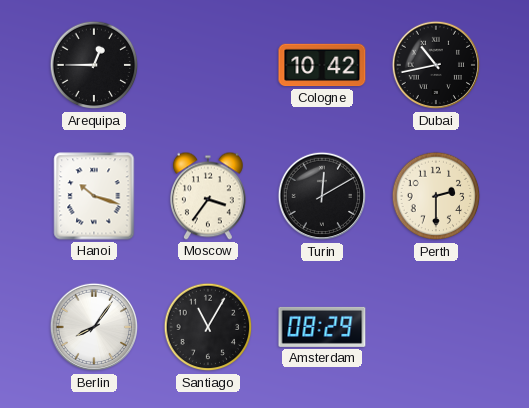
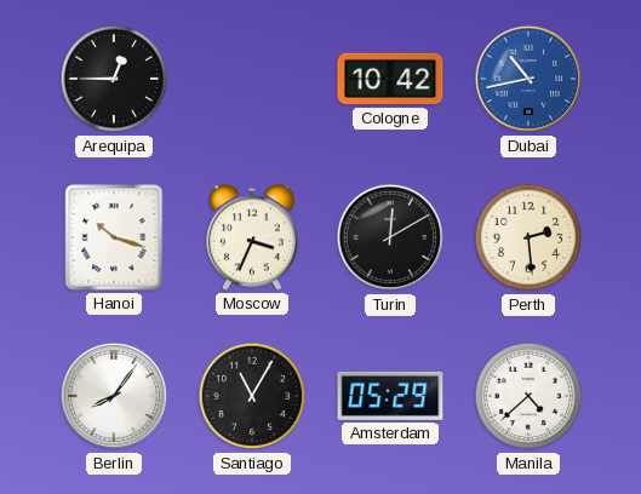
Dubai dial: black -> blue (528, 79)
Moscow: 3:36 -> 3:34 (252, 237)
Perth: 2:30 -> 2:29 (528, 237)
Amsterdam: 08:29 -> 05:29 (390, 396)
Manila: none -> 4:38 (528, 396)
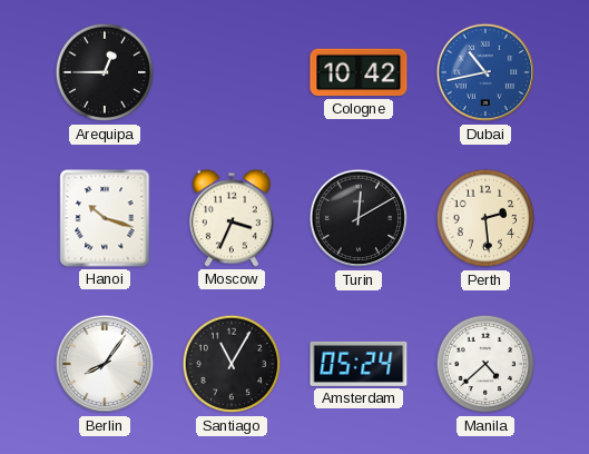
Amsterdam: 05:29 -> 05:24 (359, 364)
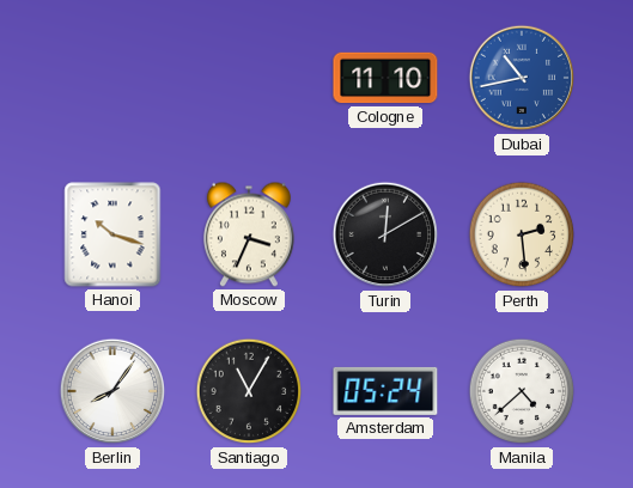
Arequipa: 12:45 -> none (105, 72)
Cologne: 10:42 -> 11:10 (385, 78)
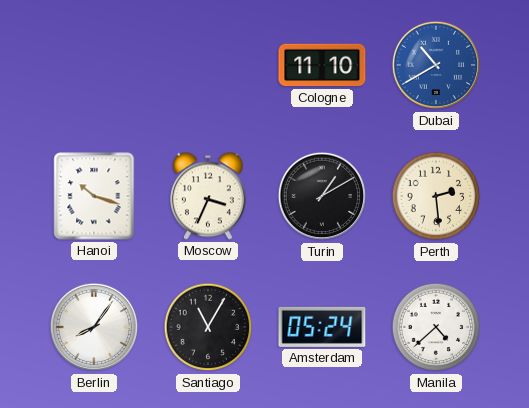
Dubai: 10:43 -> 10:40 (436, 65)
Turin: 12:10 -> 1:10 (322, 196)
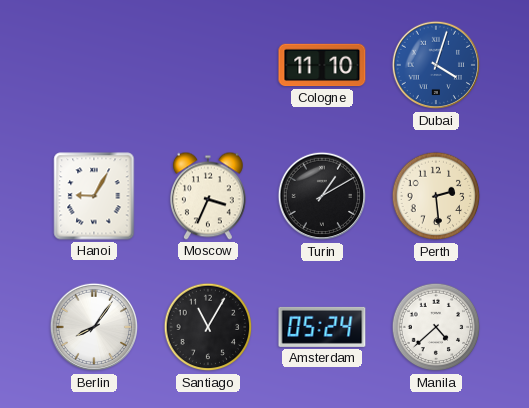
Dubai: 10:40 -> 4:03 (436, 65)
Hanoi: 10:18 -> 9:05 (94, 196)
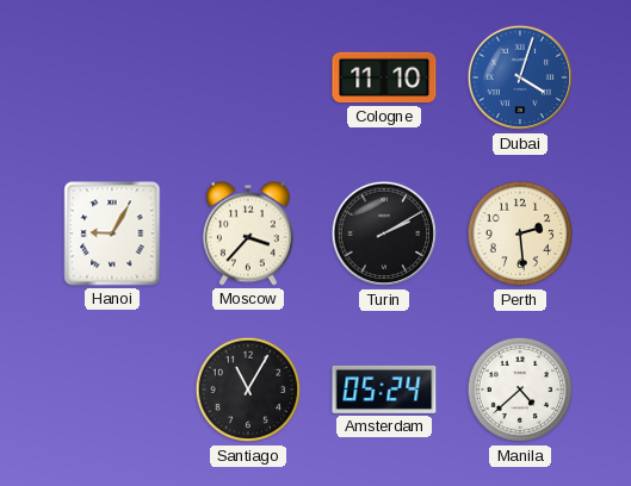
Moscow: 3:34 -> 3:37 (248, 233)
Turin: 1:10 -> 2:10 (384, 233)
Berlin: 8:06 -> none (94, 327)
